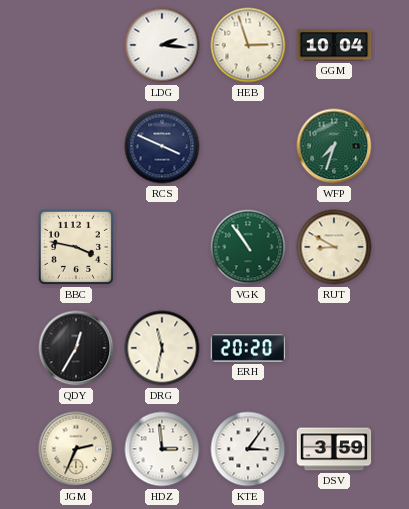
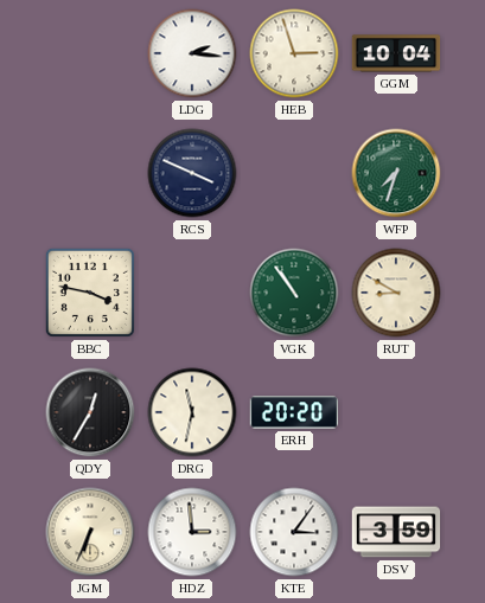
JGM: 2:34 -> 6:34 (90, 532)
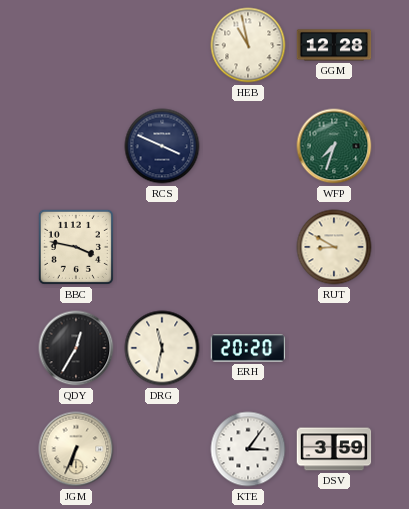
LDG: 2:16 -> none (192, 53)
HEB: 2:57 -> 10:58 (248, 45)
GGM: 10:04 -> 12:28 (334, 45)
VGK: 10:54 -> none (294, 293)
HDZ: 2:59 -> none (192, 532)
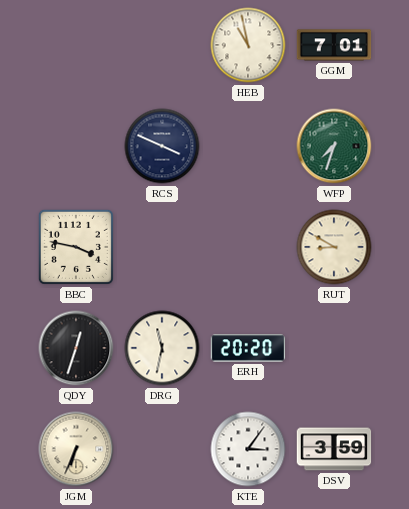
GGM: 12:28 -> 7:01 (334, 45)
QDY: 12:35 -> 12:33 (76, 348)
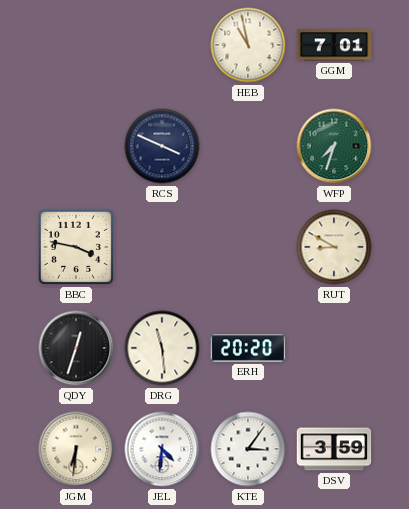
DRG: 11:32 -> 11:29 (162, 348)
JGM: 6:34 -> 6:31 (76, 449)
JEL: none -> 4:31 (162, 449)
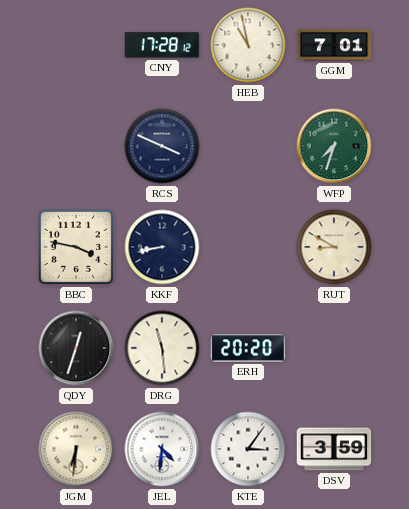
CNY: none -> 17:28 (162, 45)
KKF: none -> 8:43 (162, 247)
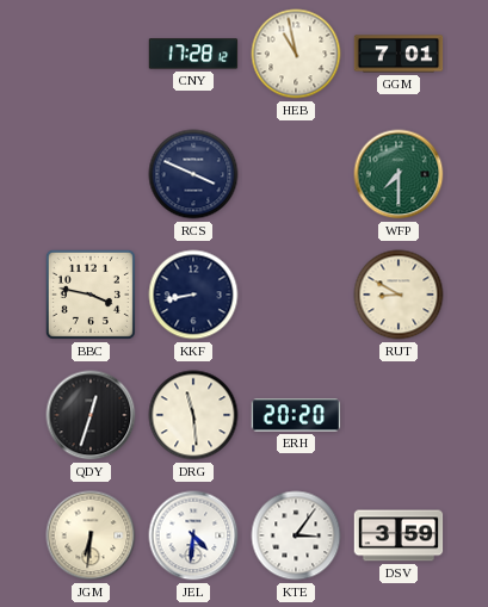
WFP: 7:33 -> 7:30 (399, 174)
